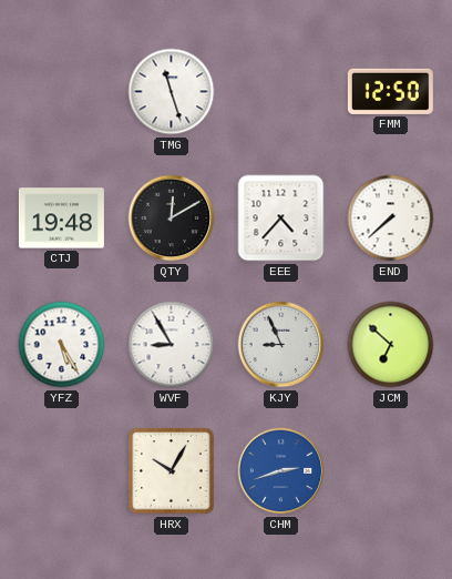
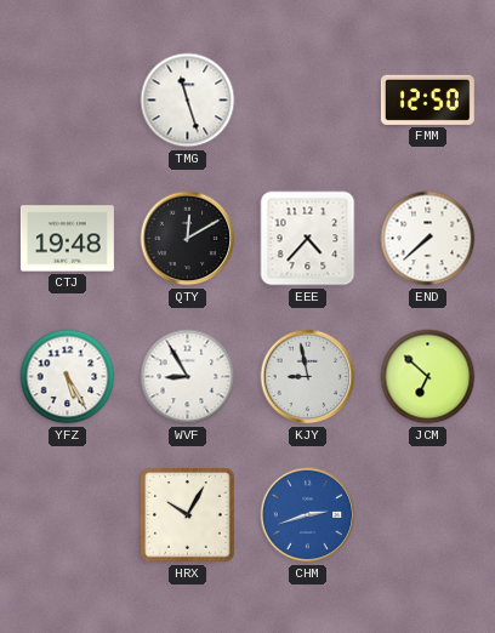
KJY: 8:56 -> 8:58 (308, 377)
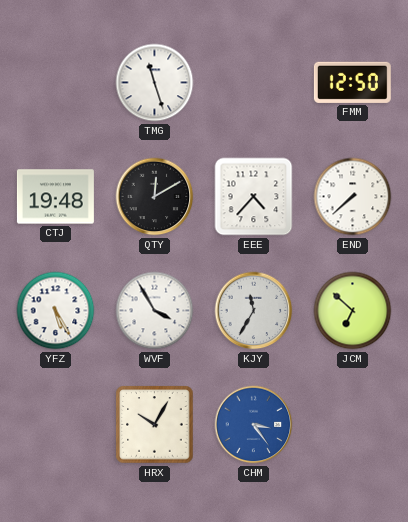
WVF: 8:55 -> 3:55 (155, 311)
KJY: 8:58 -> 11:35 (254, 311)
CHM: 2:42 -> 3:24 (254, 425)
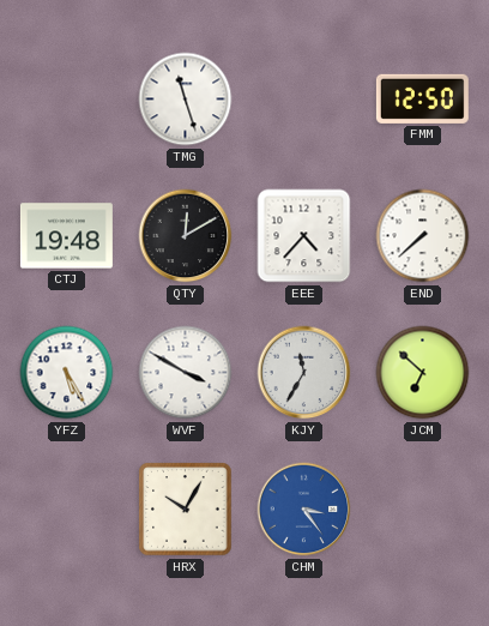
WVF: 3:55 -> 3:50 (186, 373)
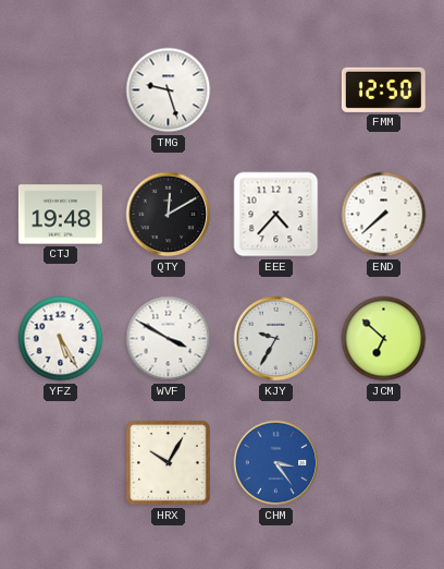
TMG: 11:27 -> 9:27 (169, 90)
KJY: 11:35 -> 9:35 (276, 339)
